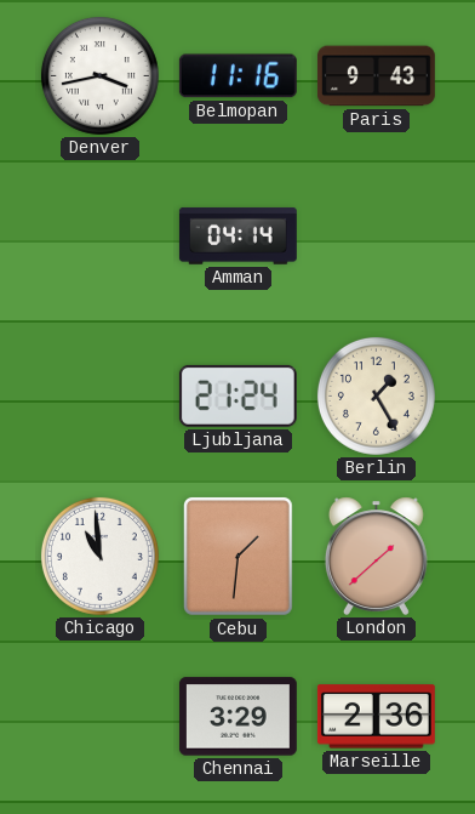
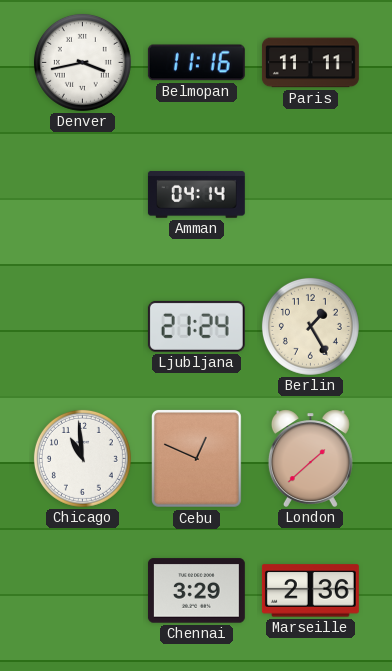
Paris: 9:43 -> 11:11 (310, 63)
Cebu: 1:31 -> 12:49 (196, 458)
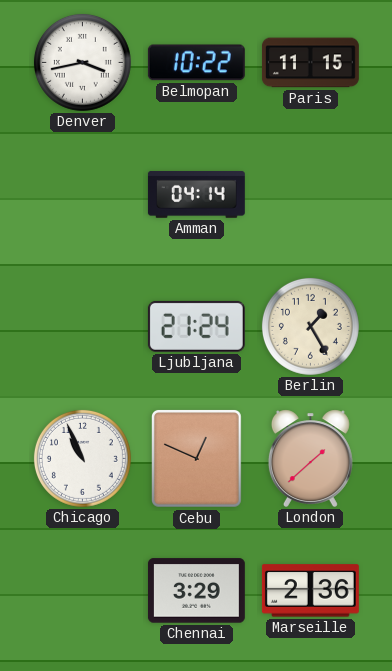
Belmopan: 11:16 -> 10:22 (196, 63)
Paris: 11:11 -> 11:15 (310, 63)
Chicago: 10:59 -> 10:56 (82, 458)
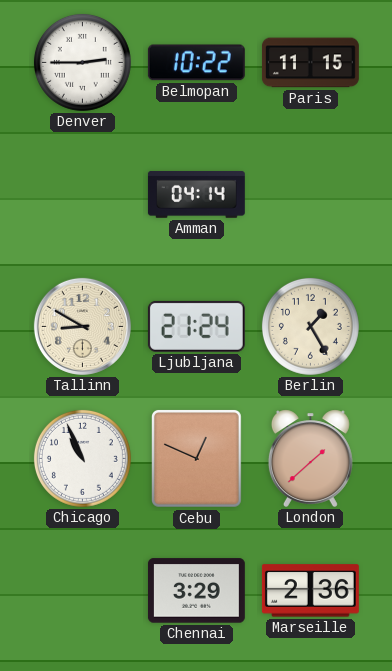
Denver: 3:43 -> 2:45 (82, 62)
Tallinn: none -> 8:50 (82, 326)
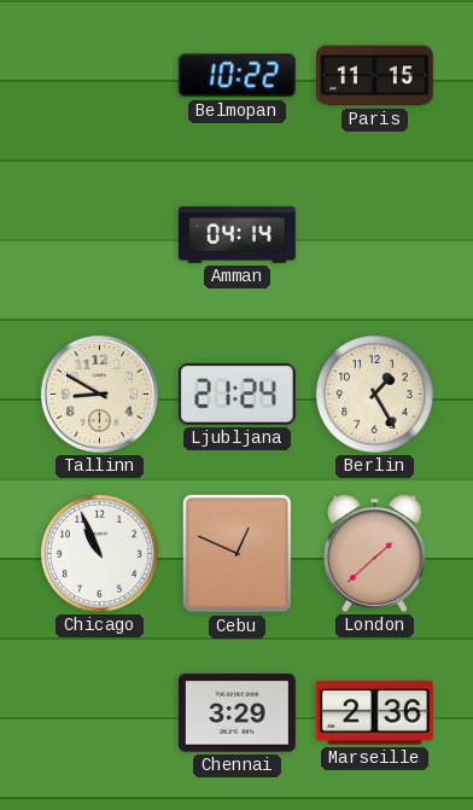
Denver: 2:45 -> none (82, 62)
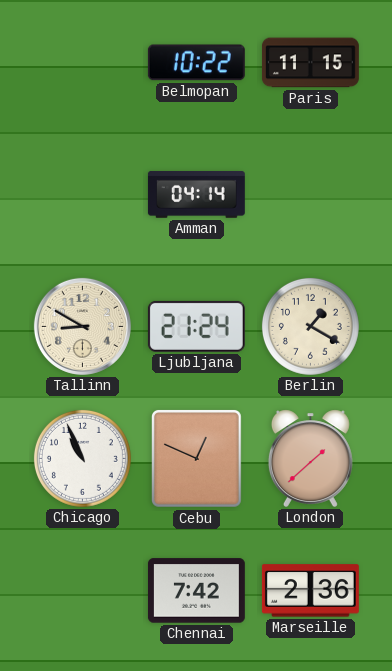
Berlin: 1:25 -> 1:20 (310, 326)
Chennai: 3:29 -> 7:42 (196, 591)
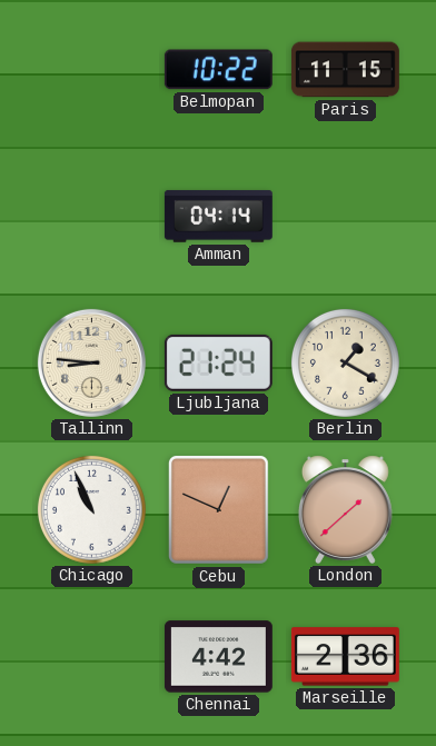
Tallinn: 8:50 -> 8:46 (91, 362)
Chennai: 7:42 -> 4:42 (218, 657)
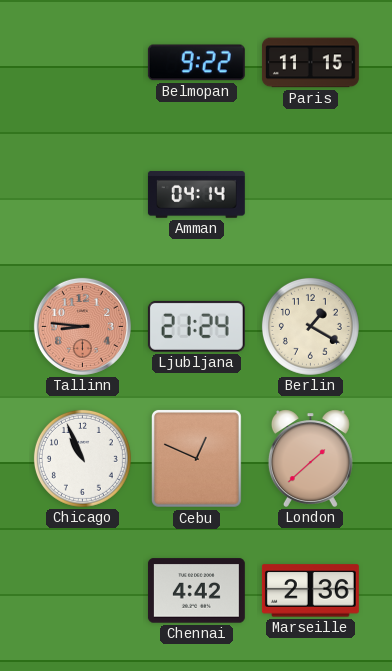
Belmopan: 10:22 -> 9:22 (196, 63)
Tallinn dial: cream -> salmon (82, 326)
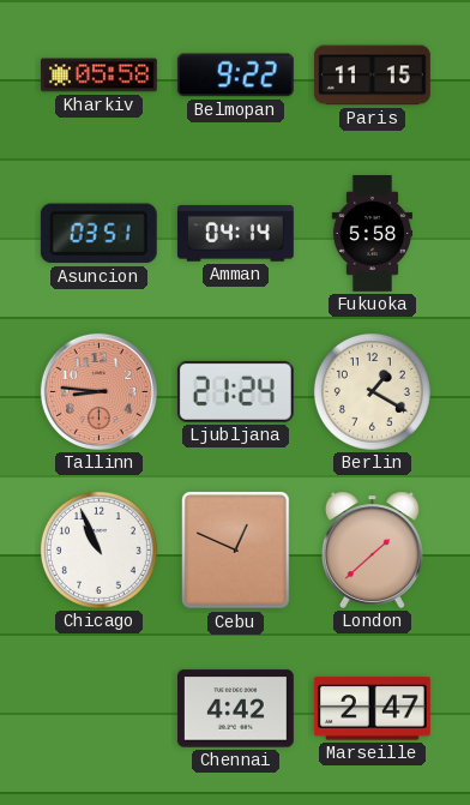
Kharkiv: none -> 05:58 (98, 76)
Asuncion: none -> 03:51 (98, 234)
Fukuoka: none -> 5:58 (372, 234)
Marseille: 2:36 -> 2:47 (372, 709)
